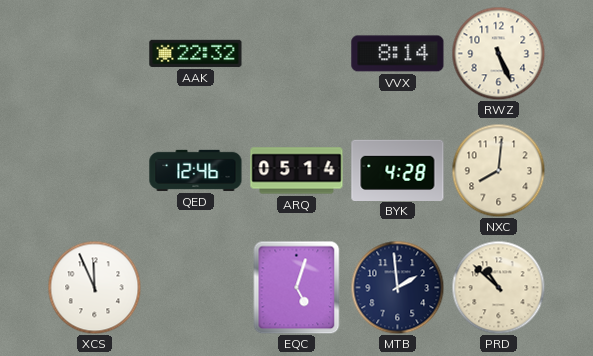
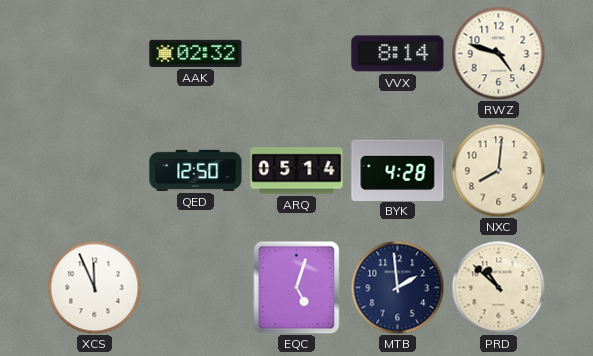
AAK: 22:32 -> 02:32 (196, 53)
RWZ: 5:26 -> 4:48 (498, 53)
QED: 12:46 -> 12:50 (196, 170)
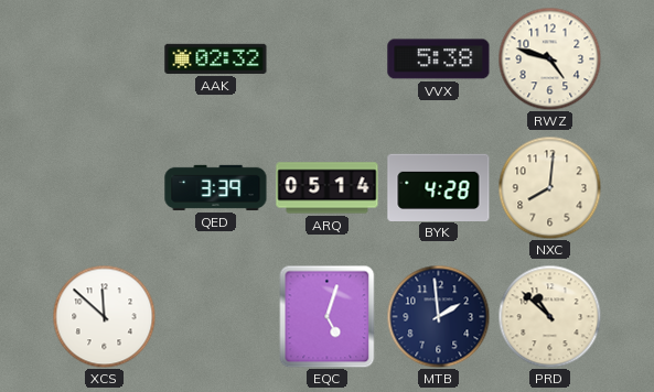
VVX: 8:14 -> 5:38 (439, 59)
QED: 12:50 -> 3:39 (216, 187)
XCS: 11:56 -> 11:52 (104, 316)
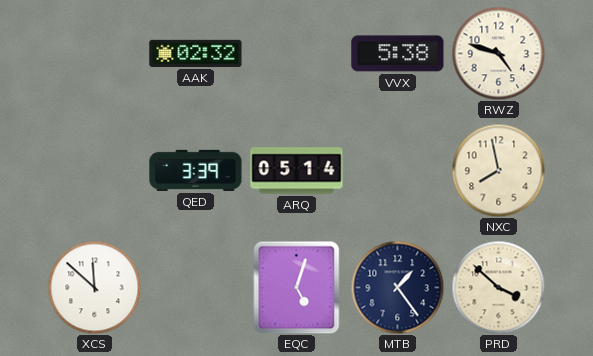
BYK: 4:28 -> none (439, 187)
NXC: 8:01 -> 7:58 (498, 170)
MTB: 1:59 -> 1:24 (397, 287)
PRD: 10:52 -> 3:52 (498, 287)
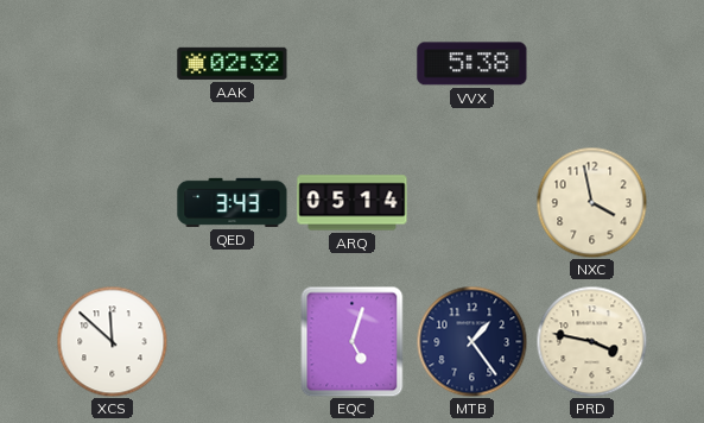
RWZ: 4:48 -> none (498, 53)
QED: 3:39 -> 3:43 (233, 202)
NXC: 7:58 -> 3:58 (591, 202)
PRD: 3:52 -> 3:47 (591, 341)
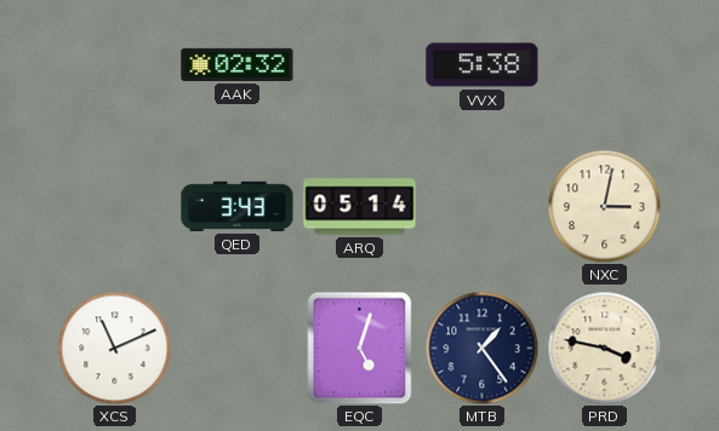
NXC: 3:58 -> 3:02 (604, 206)
XCS: 11:52 -> 11:11 (114, 347)
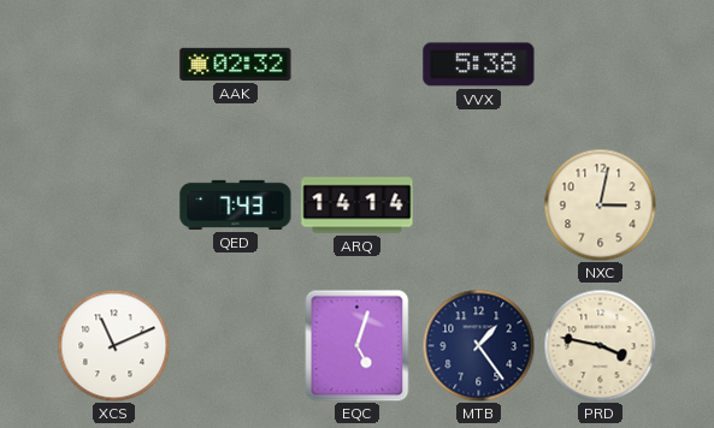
QED: 3:43 -> 7:43 (236, 204)
ARQ: 05:14 -> 14:14 (358, 206)
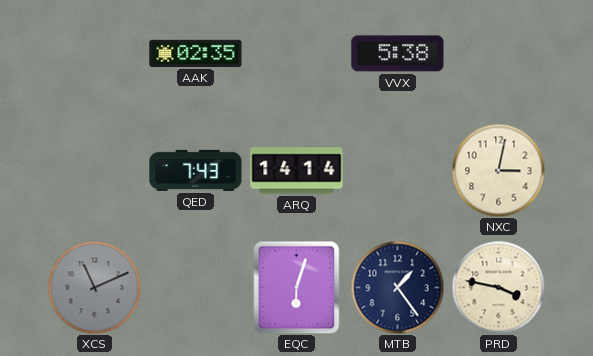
AAK: 02:32 -> 02:35 (196, 53)
XCS dial: white -> grey (94, 287)
EQC: 5:03 -> 6:03 (297, 287)
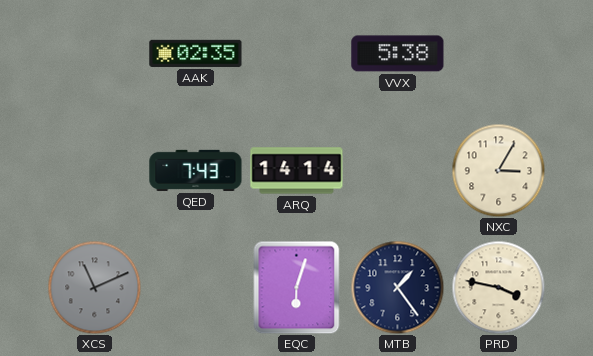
NXC: 3:02 -> 3:05 (498, 170)
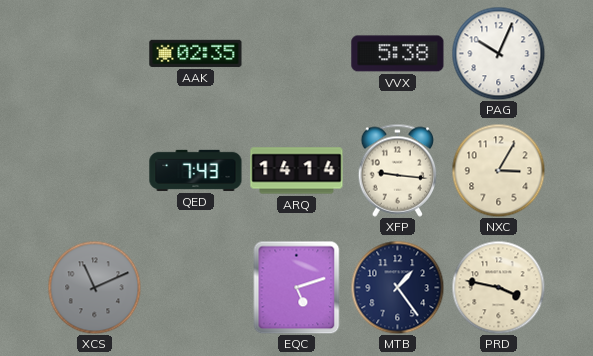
PAG: none -> 10:04 (498, 53)
XFP: none -> 9:16 (398, 170)
EQC: 6:03 -> 5:12 (297, 287)
